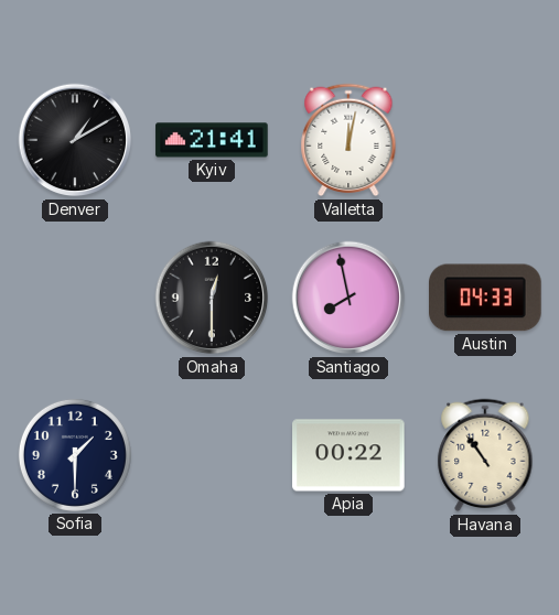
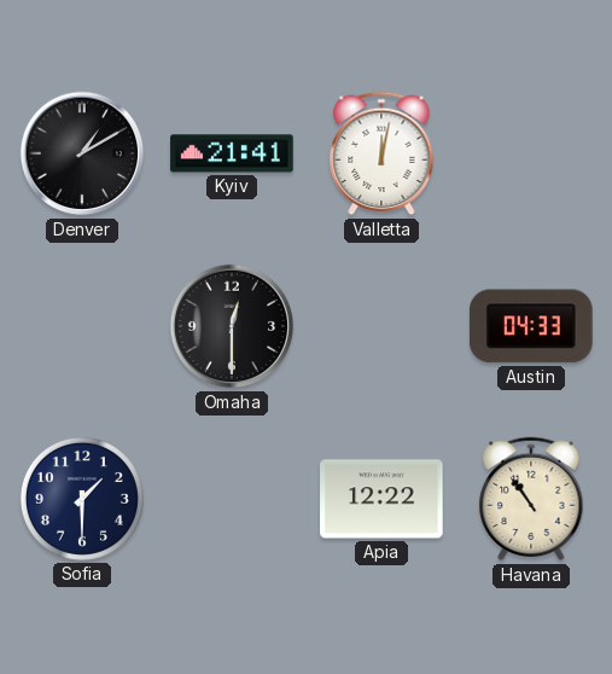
Santiago: 7:58 -> none (348, 298)
Apia: 00:22 -> 12:22 (381, 499)
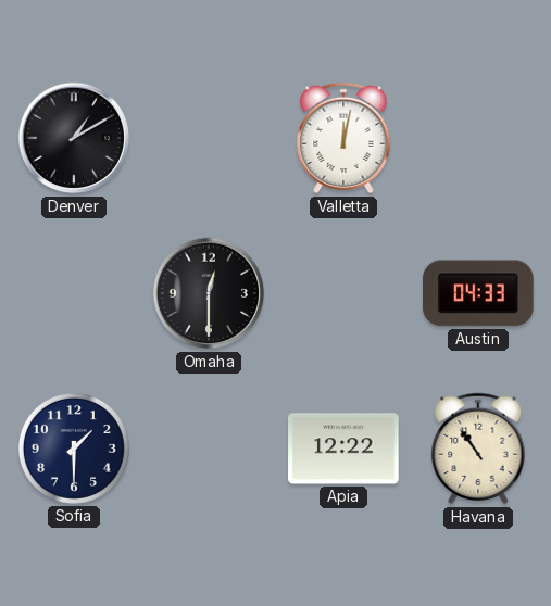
Kyiv: 21:41 -> none (232, 153)
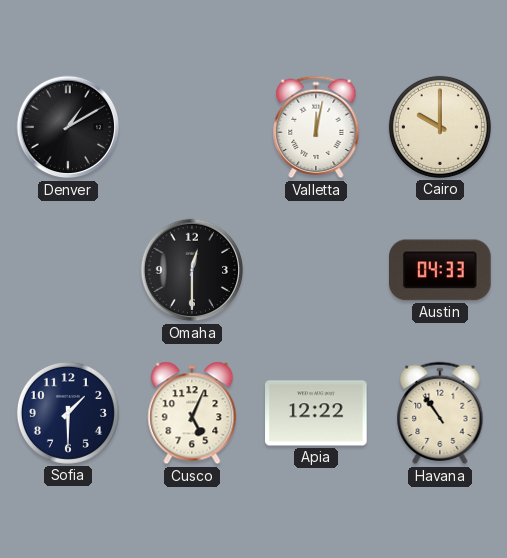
Cairo: none -> 10:00 (440, 127)
Cusco: none -> 5:04 (192, 413)
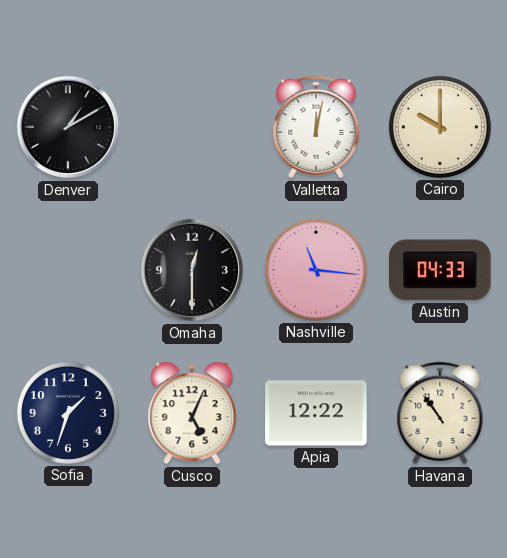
Nashville: none -> 11:16 (316, 270)
Sofia: 1:30 -> 1:33 (68, 413)
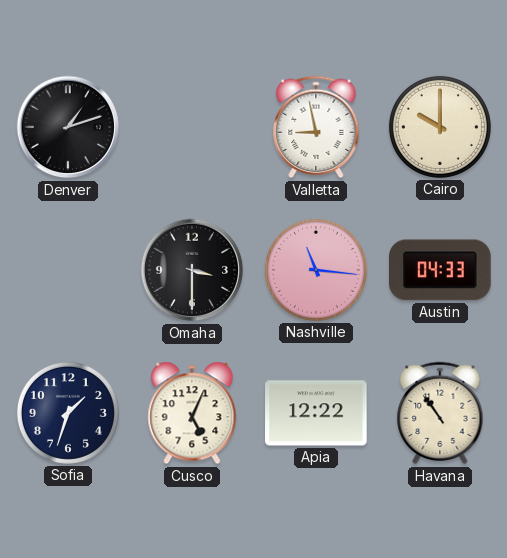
Denver: 1:10 -> 1:12 (68, 127)
Valletta: 12:02 -> 8:58 (316, 127)
Omaha: 12:30 -> 3:30 (192, 270)
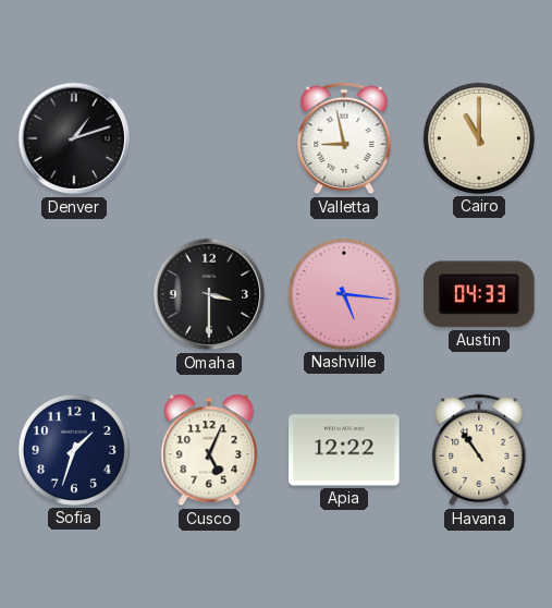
Cairo: 10:00 -> 11:00 (479, 138)
Nashville: 11:16 -> 5:16 (344, 294)
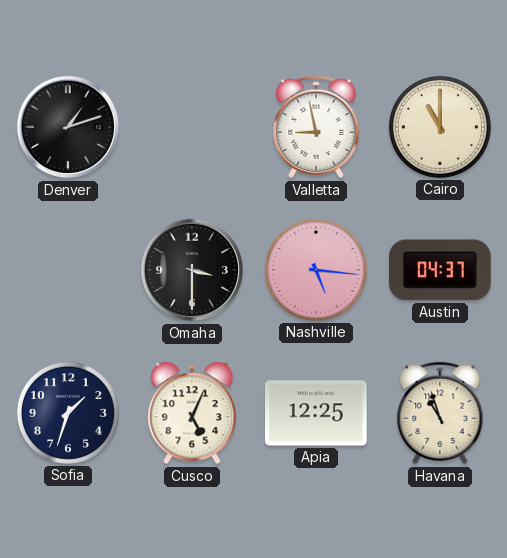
Austin: 04:33 -> 04:37 (441, 270)
Apia: 12:22 -> 12:25 (316, 413)
Havana: 10:54 -> 10:57 (440, 413)
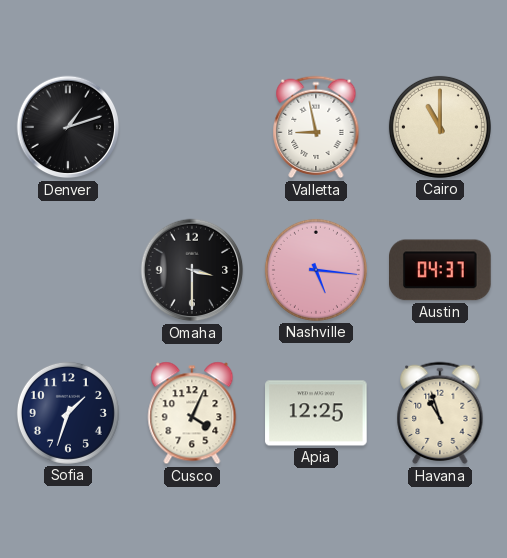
Cusco: 5:04 -> 4:04 (192, 413)
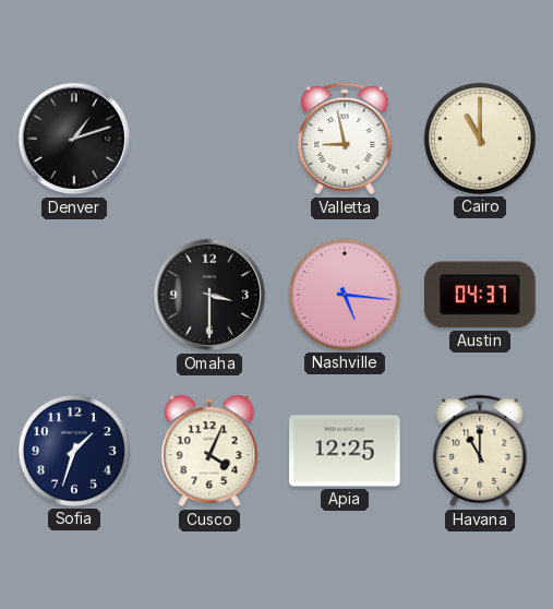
Havana: 10:57 -> 11:00 (480, 451)
